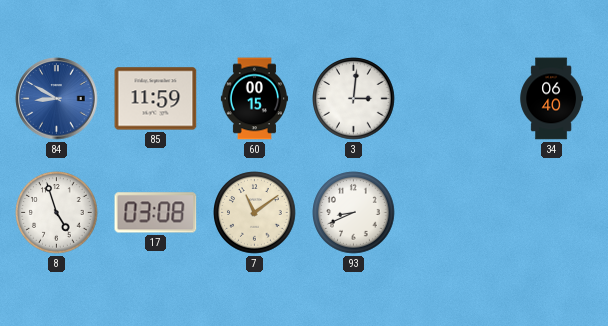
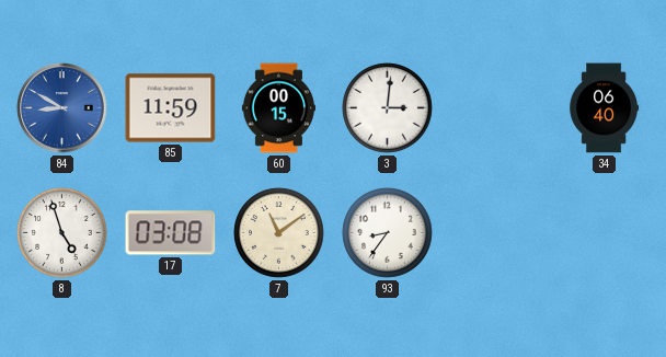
93: 8:41 -> 8:36 (388, 233)
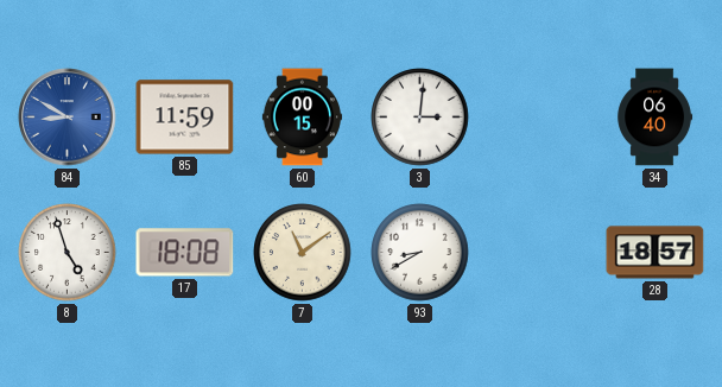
17: 03:08 -> 18:08 (185, 253)
93: 8:36 -> 8:40 (420, 253)
28: none -> 18:57 (655, 253)
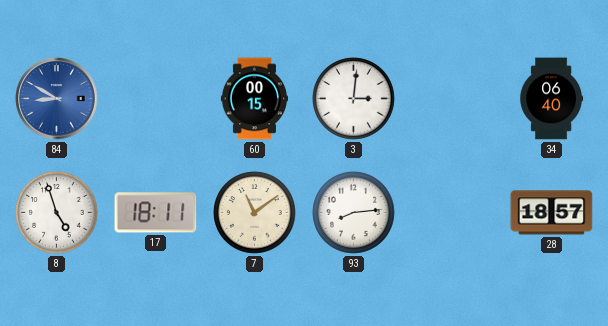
85: 11:59 -> none (185, 118)
17: 18:08 -> 18:11 (156, 213)
93: 8:40 -> 8:14 (354, 213)
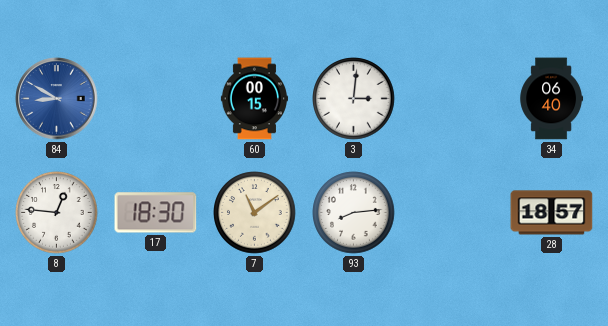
8: 4:57 -> 12:46 (57, 213)
17: 18:11 -> 18:30 (156, 213)
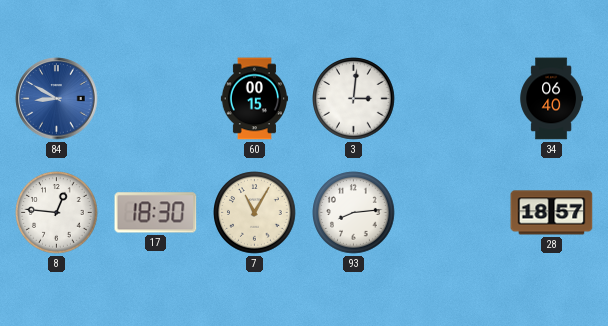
7: 11:09 -> 11:05 (255, 213)
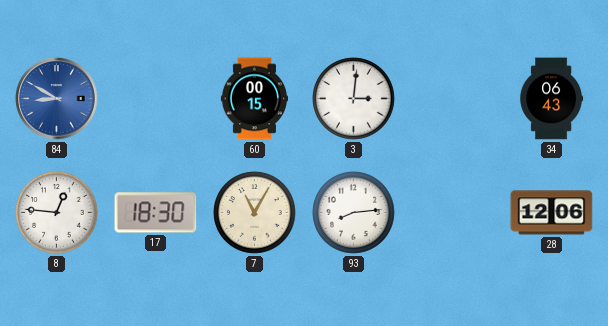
34: 06:40 -> 06:43 (552, 99)
28: 18:57 -> 12:06 (552, 213)
